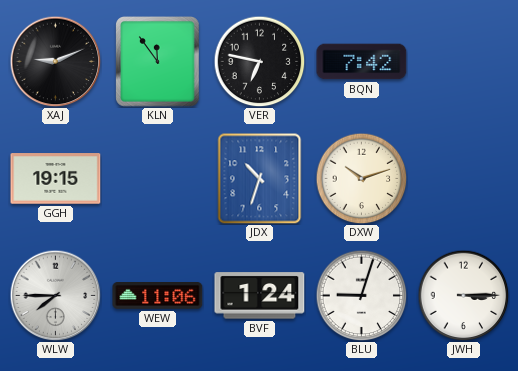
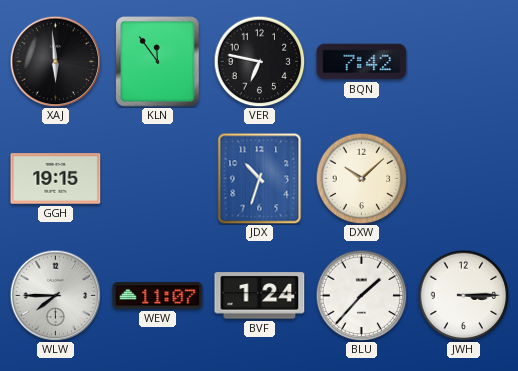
XAJ: 9:11 -> 5:59 (55, 61)
DXW: 10:12 -> 10:08 (361, 178)
WEW: 11:06 -> 11:07 (158, 296)
BLU: 9:03 -> 1:37 (361, 295)
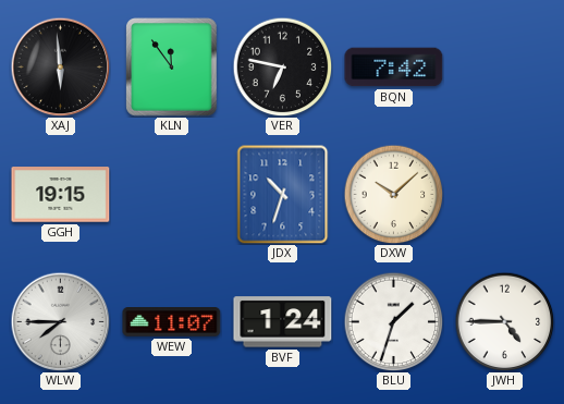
BLU: 1:37 -> 1:33 (393, 321)
JWH: 3:15 -> 4:45 (504, 321)
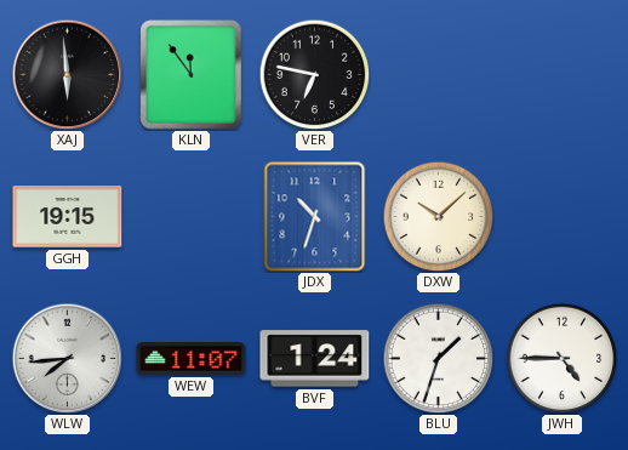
BQN: 7:42 -> none (394, 68)
WLW: 7:45 -> 7:44 (67, 358)
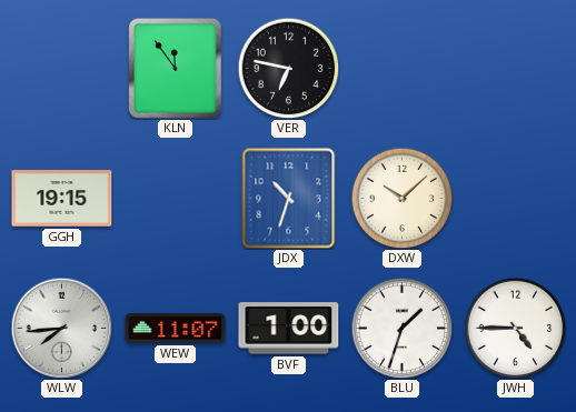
XAJ: 5:59 -> none (67, 74)
BVF: 1:24 -> 1:00 (289, 329)
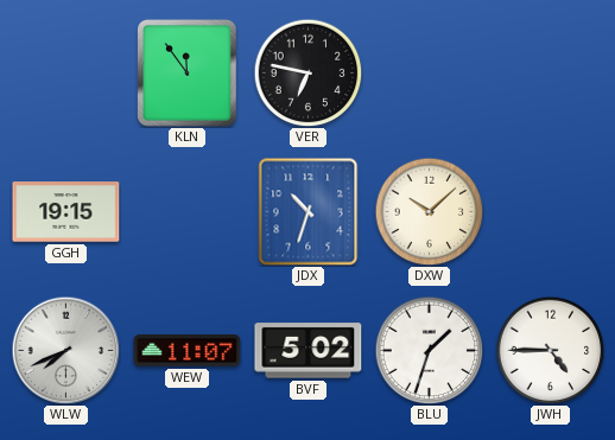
WLW: 7:44 -> 7:41 (65, 350)
BVF: 1:00 -> 5:02 (309, 351)
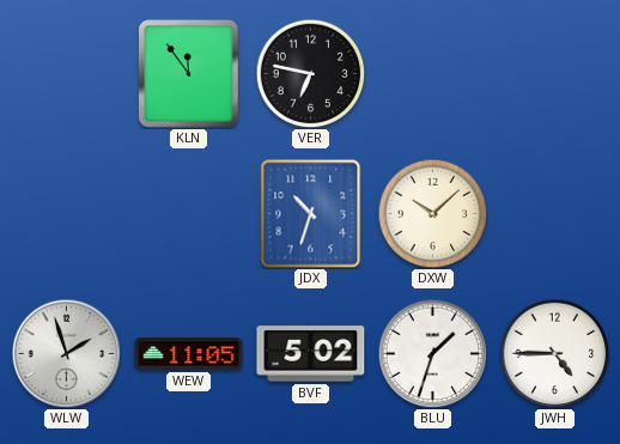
GGH: 19:15 -> none (66, 212)
WLW: 7:41 -> 1:57 (66, 353)
WEW: 11:07 -> 11:05 (189, 354)
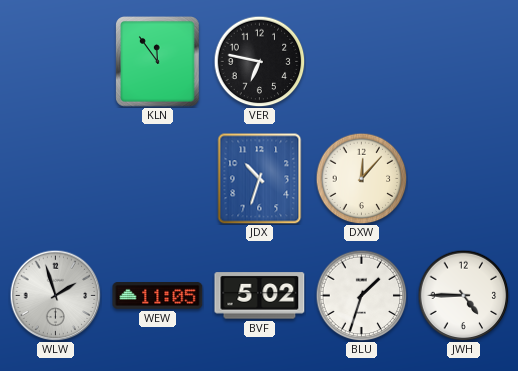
DXW: 10:08 -> 12:07 (361, 178)
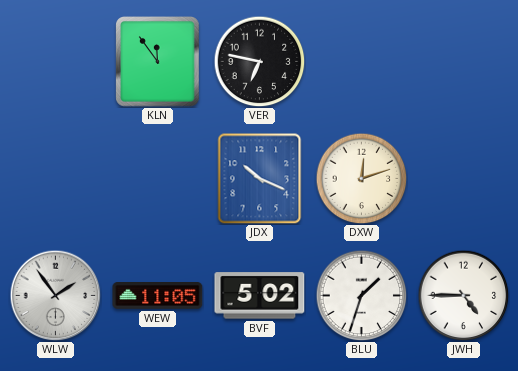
JDX: 10:33 -> 10:19 (260, 179)
DXW: 12:07 -> 12:12 (361, 178)
WLW: 1:57 -> 1:54 (55, 295)
